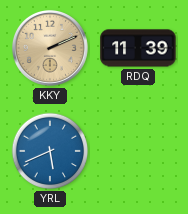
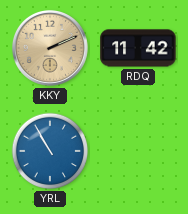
RDQ: 11:39 -> 11:42 (138, 48)
YRL: 5:41 -> 10:55 (50, 151)
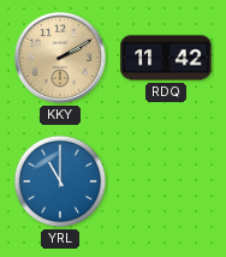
KKY: 2:11 -> 2:10 (60, 58)
YRL: 10:55 -> 11:00 (60, 181)
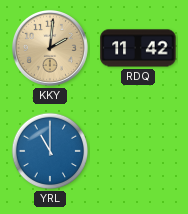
KKY: 2:10 -> 2:01 (50, 48)
